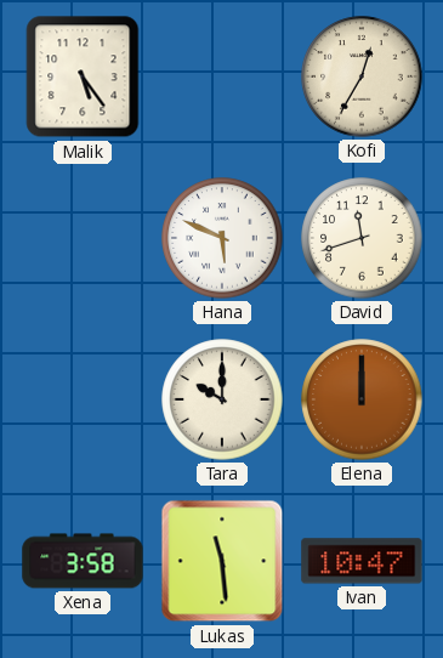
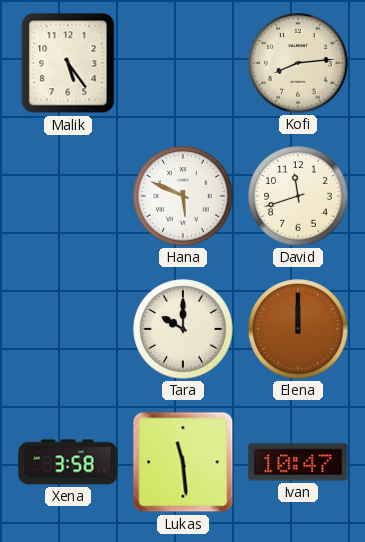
Kofi: 12:35 -> 8:14 (298, 63)
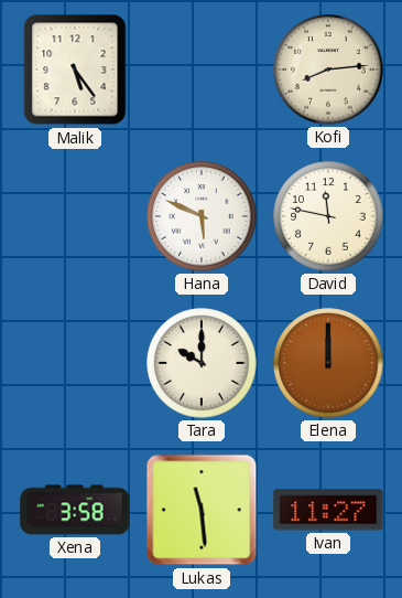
David: 11:42 -> 11:47 (328, 216)
Ivan: 10:47 -> 11:27 (328, 510)
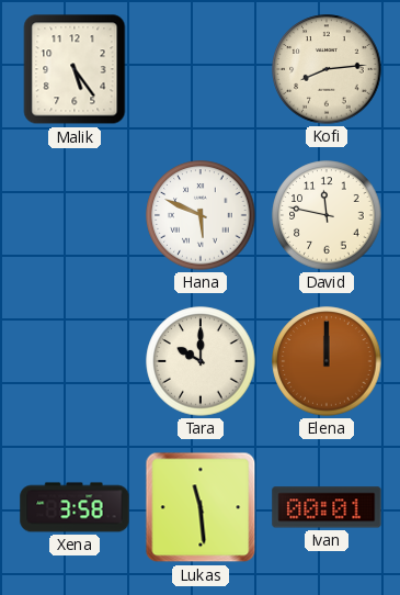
Ivan: 11:27 -> 00:01 (327, 507)
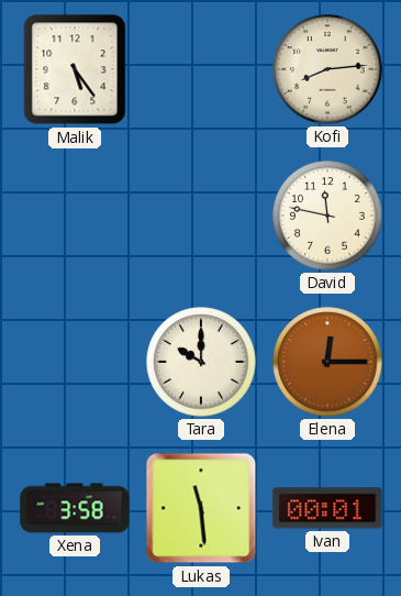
Hana: 5:49 -> none (201, 215)
Elena: 12:00 -> 12:15 (327, 362)
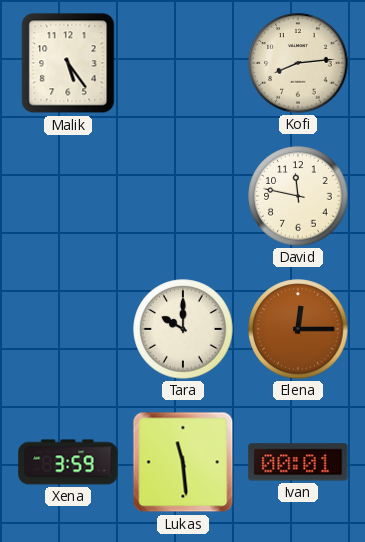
Xena: 3:58 -> 3:59 (68, 462)
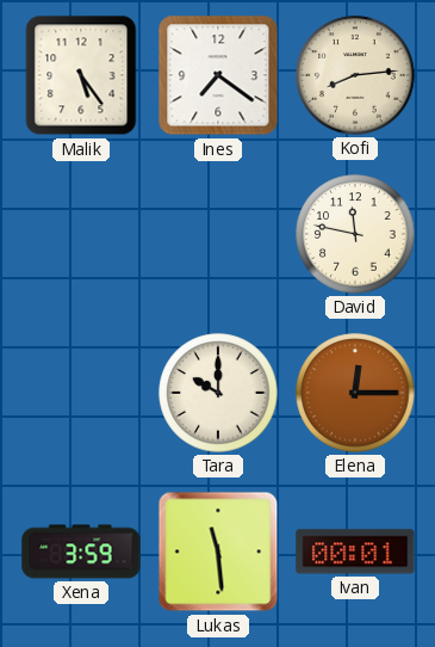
Ines: none -> 7:21 (218, 75)
